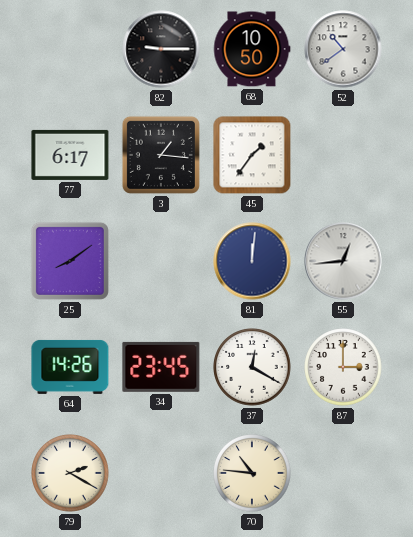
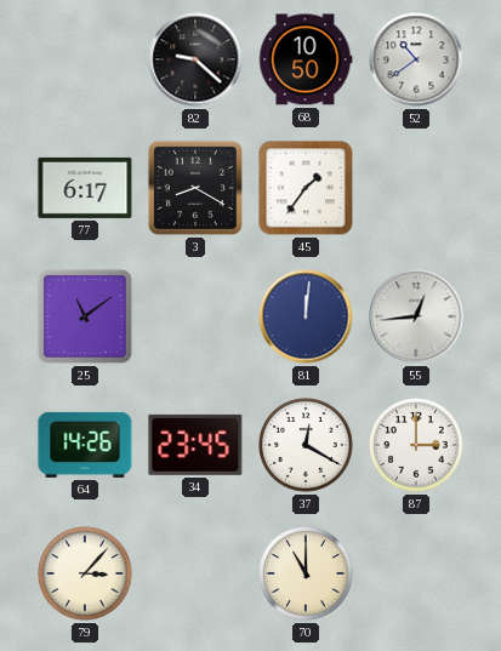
82: 9:15 -> 9:22 (195, 59)
3: 1:16 -> 8:20 (195, 188)
25: 8:09 -> 11:09 (85, 316)
79: 2:20 -> 3:07 (85, 573)
70: 10:46 -> 11:00 (306, 573)
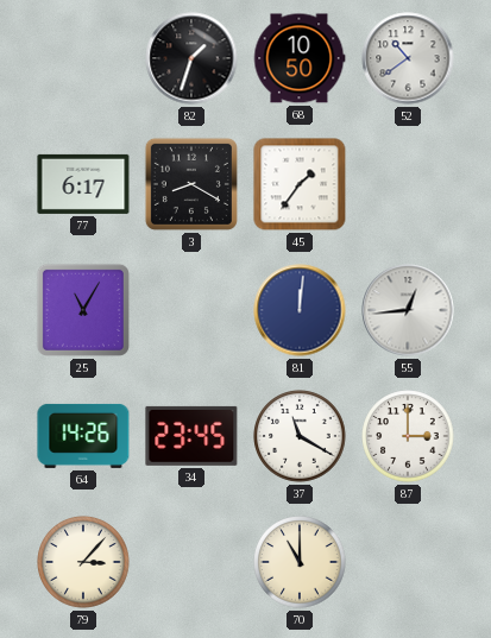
82: 9:22 -> 1:33 (191, 58)
25: 11:09 -> 11:05 (83, 310)
37: 12:20 -> 11:20 (300, 436)
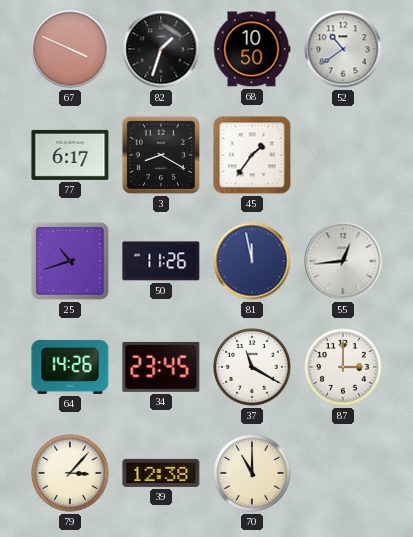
67: none -> 3:49 (70, 49)
25: 11:05 -> 10:42 (70, 261)
50: none -> 11:26 (161, 261)
81: 12:01 -> 11:58 (252, 261)
39: none -> 12:38 (161, 473)
